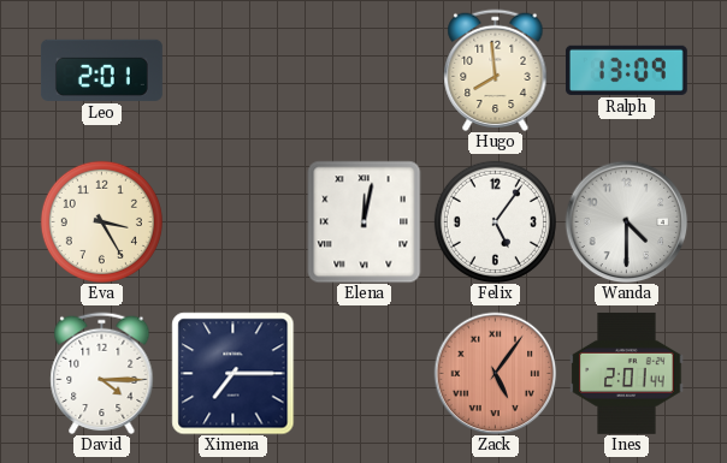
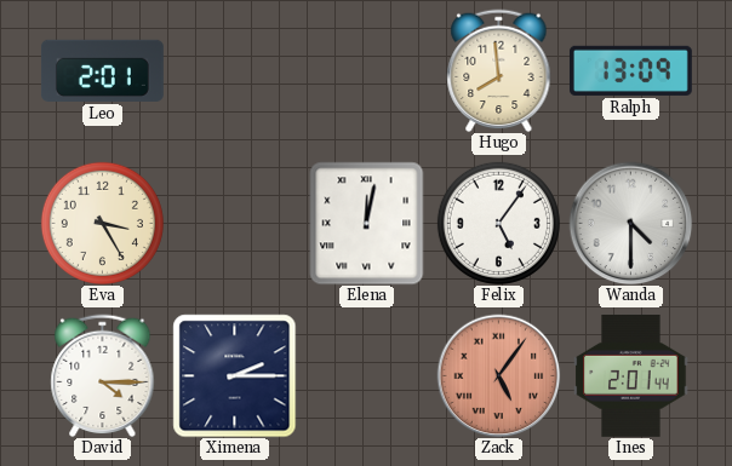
Ximena: 7:15 -> 2:15 (234, 375)
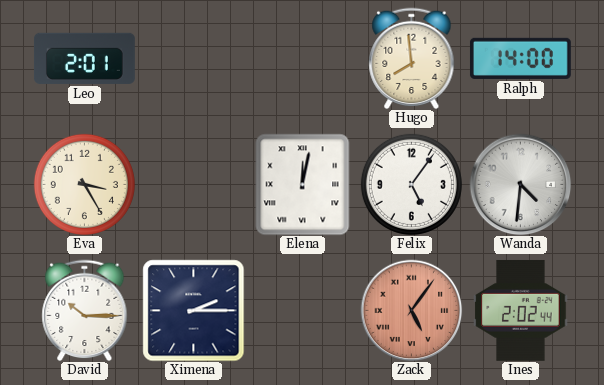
Ralph: 13:09 -> 14:00 (520, 58)
Wanda: 4:30 -> 4:31 (520, 184)
David: 4:15 -> 10:15 (85, 310)
Ines: 2:01 -> 2:02 (521, 310)
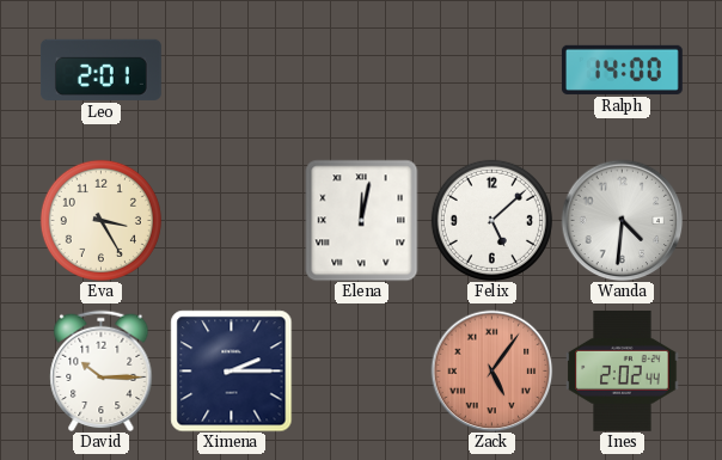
Hugo: 7:59 -> none (412, 58)
Felix: 5:06 -> 5:08 (491, 220)
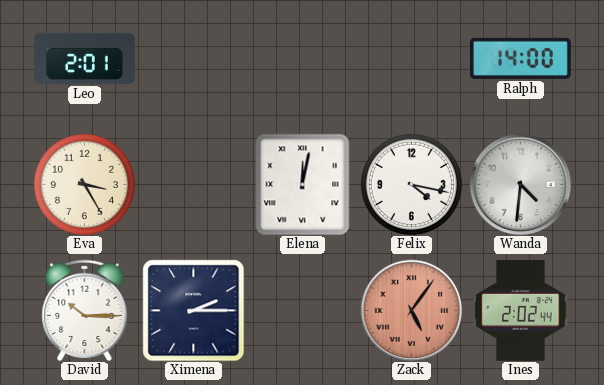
Felix: 5:08 -> 4:17 (411, 184)
